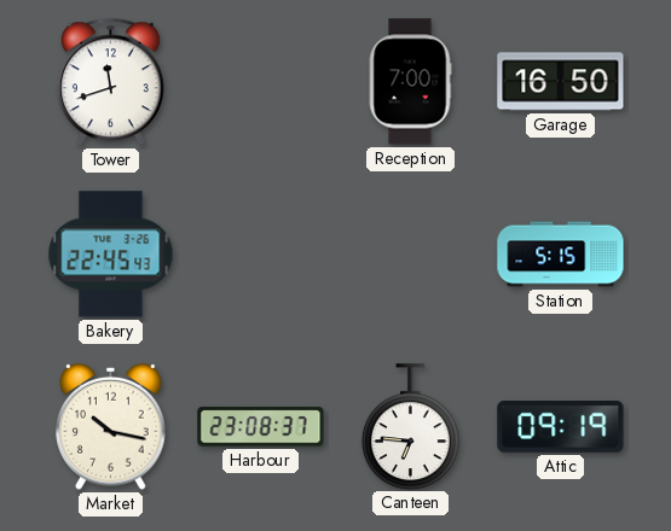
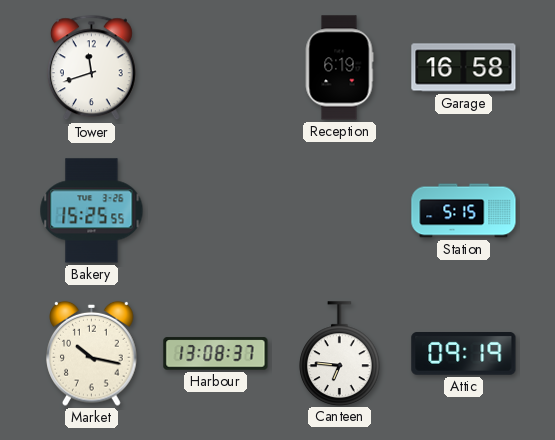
Reception: 7:00 -> 6:19 (339, 68)
Garage: 16:50 -> 16:58 (464, 68)
Bakery: 22:45 -> 15:25 (92, 211)
Harbour: 23:08 -> 13:08 (216, 354)
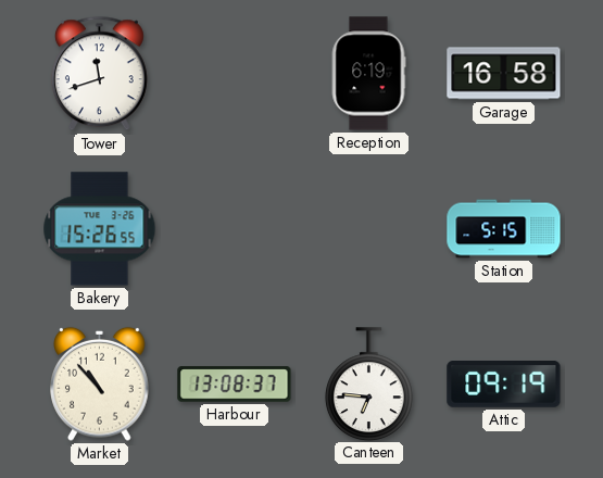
Bakery: 15:25 -> 15:26 (100, 229)
Market: 10:17 -> 10:53 (100, 383)
